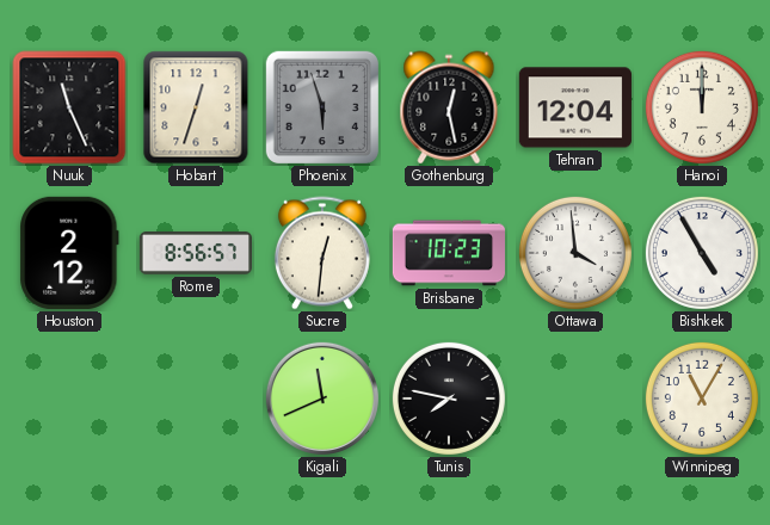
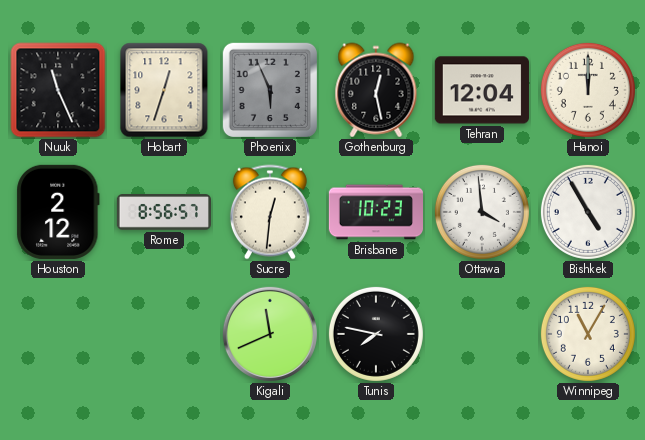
Phoenix: 5:57 -> 5:56 (270, 90)
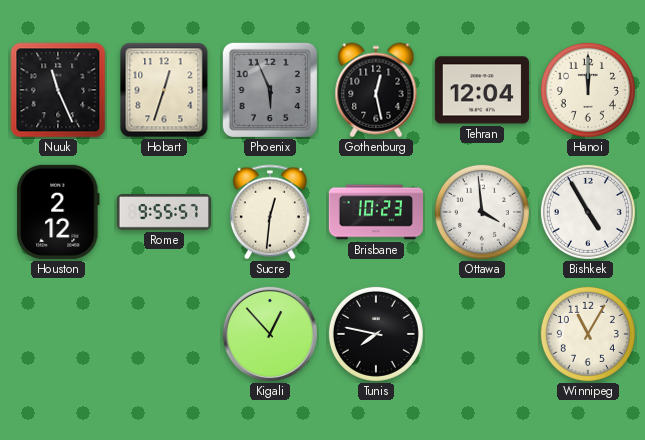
Rome: 8:56 -> 9:55 (163, 212)
Kigali: 11:41 -> 12:53 (270, 334)
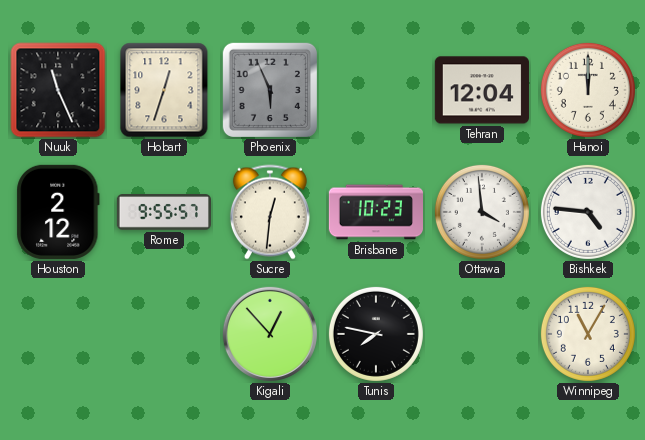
Gothenburg: 12:28 -> none (376, 90)
Bishkek: 4:55 -> 4:46 (588, 212)
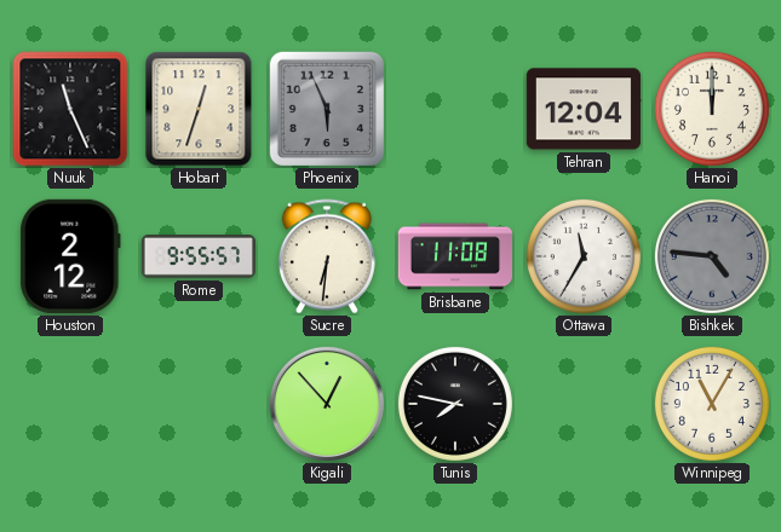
Sucre: 12:31 -> 6:31 (327, 256)
Brisbane: 10:23 -> 11:08 (454, 256)
Ottawa: 3:59 -> 11:35 (584, 256)
Bishkek dial: white -> grey (712, 256)
